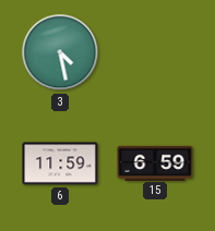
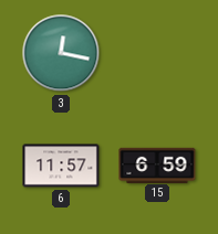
3: 4:28 -> 12:17 (61, 53)
6: 11:59 -> 11:57 (61, 166)
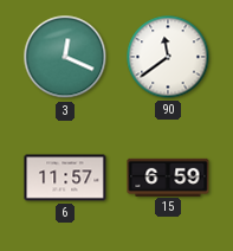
3: 12:17 -> 12:19 (65, 57)
90: none -> 11:39 (168, 57)
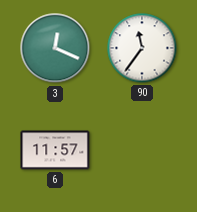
90: 11:39 -> 11:36 (142, 48)
15: 6:59 -> none (168, 176)
